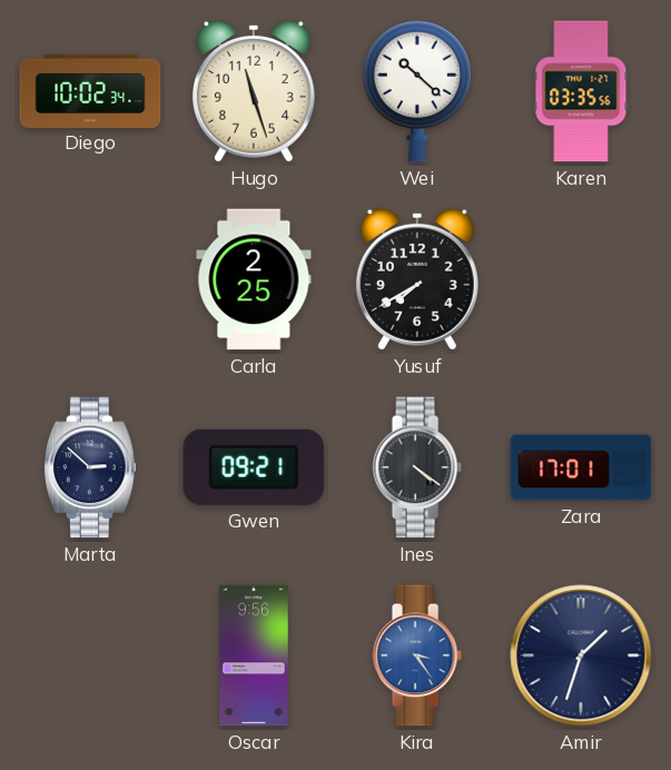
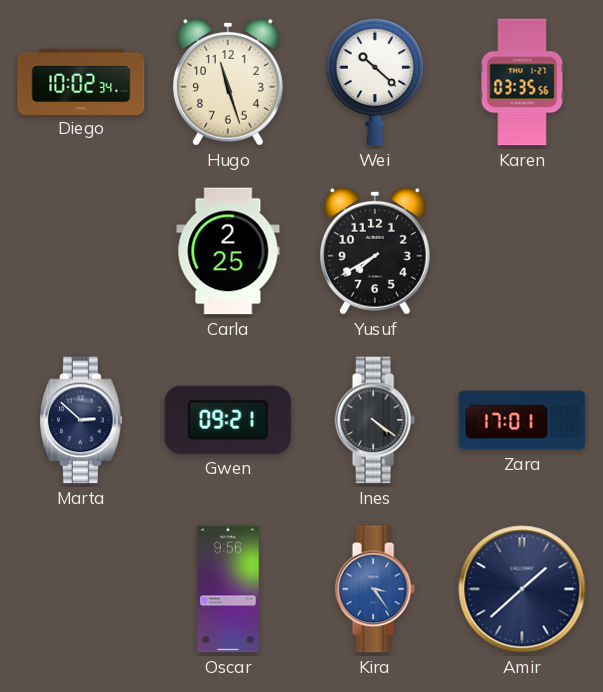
Amir: 1:33 -> 1:38 (522, 589)
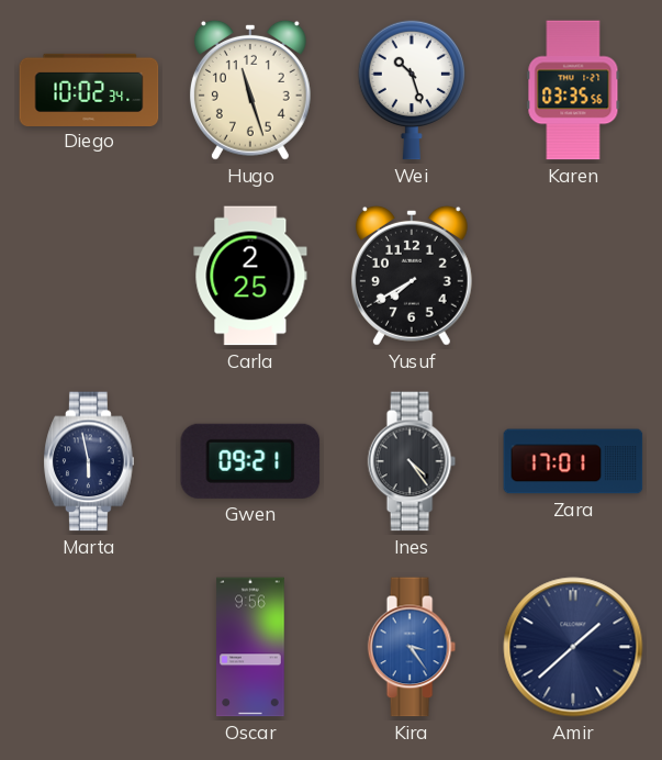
Wei: 10:22 -> 10:27 (411, 90)
Marta: 2:52 -> 5:58 (89, 461)
Ines: 4:21 -> 4:24 (412, 461)
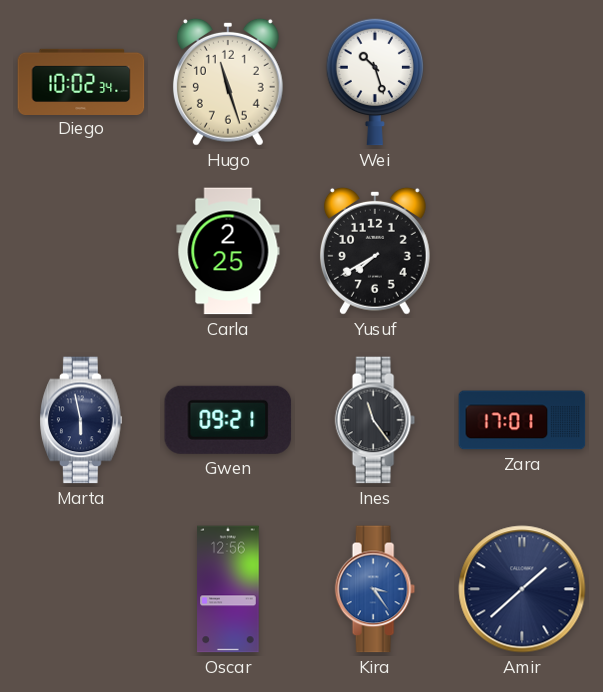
Karen: 03:35 -> none (573, 90)
Ines: 4:24 -> 11:24 (375, 420)
Oscar: 9:56 -> 12:56 (228, 589)
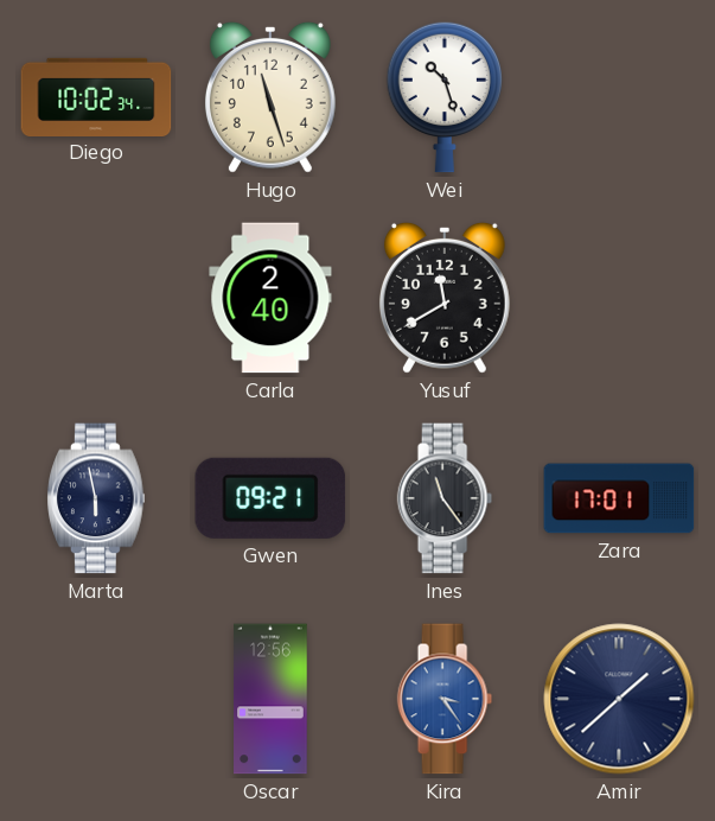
Carla: 2:25 -> 2:40 (270, 298)
Yusuf: 7:40 -> 11:40 (445, 298)
